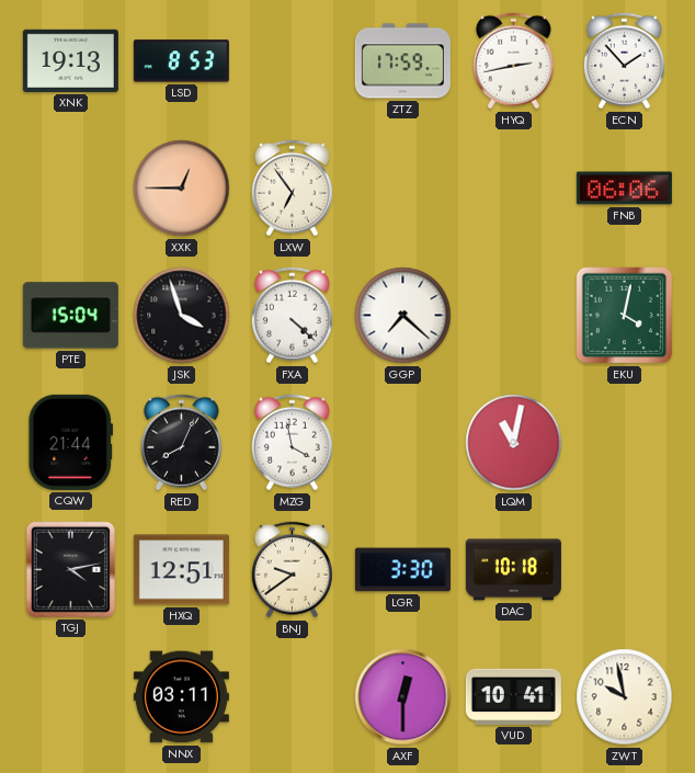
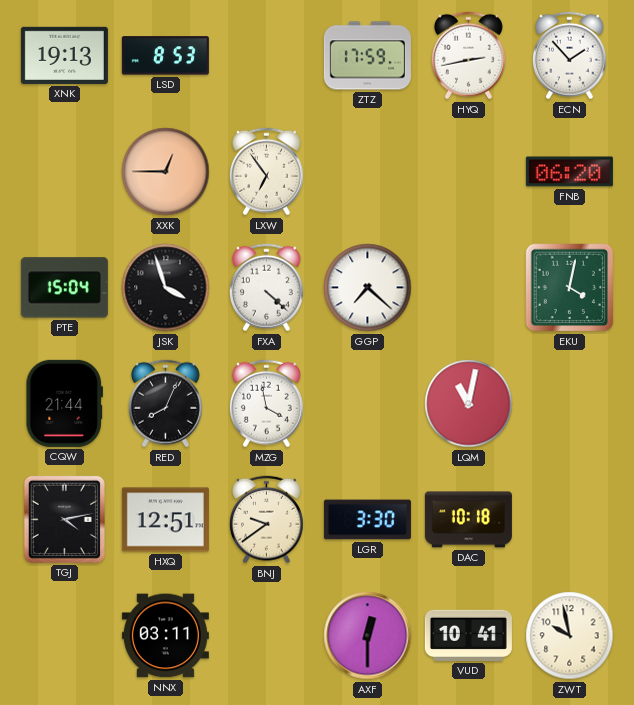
FNB: 06:06 -> 06:20 (569, 172)
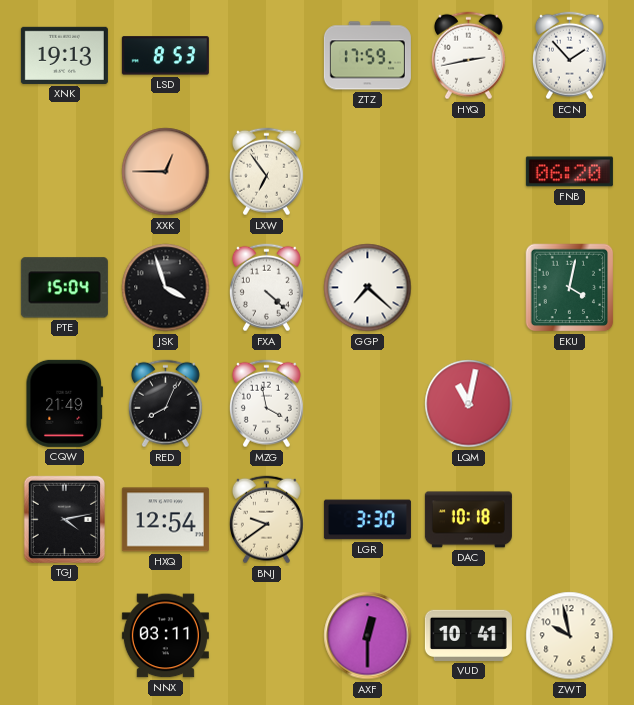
CQW: 21:44 -> 21:49 (64, 403)
HXQ: 12:51 -> 12:54 (165, 520)
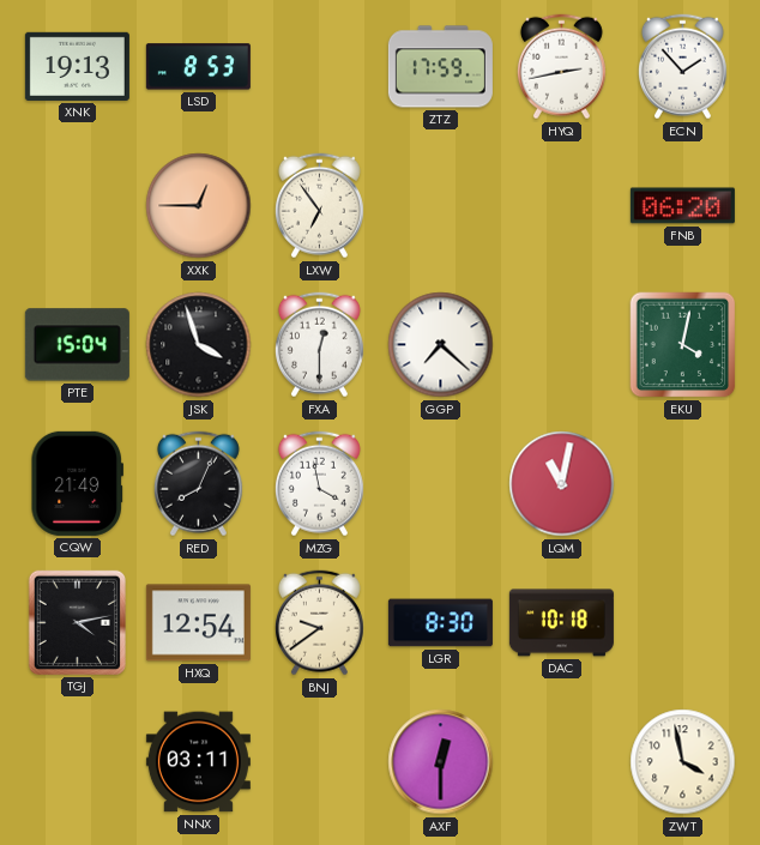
FXA: 4:22 -> 12:30 (319, 345)
LGR: 3:30 -> 8:30 (440, 623)
VUD: 10:41 -> none (468, 635)
ZWT: 9:58 -> 3:58 (683, 762)
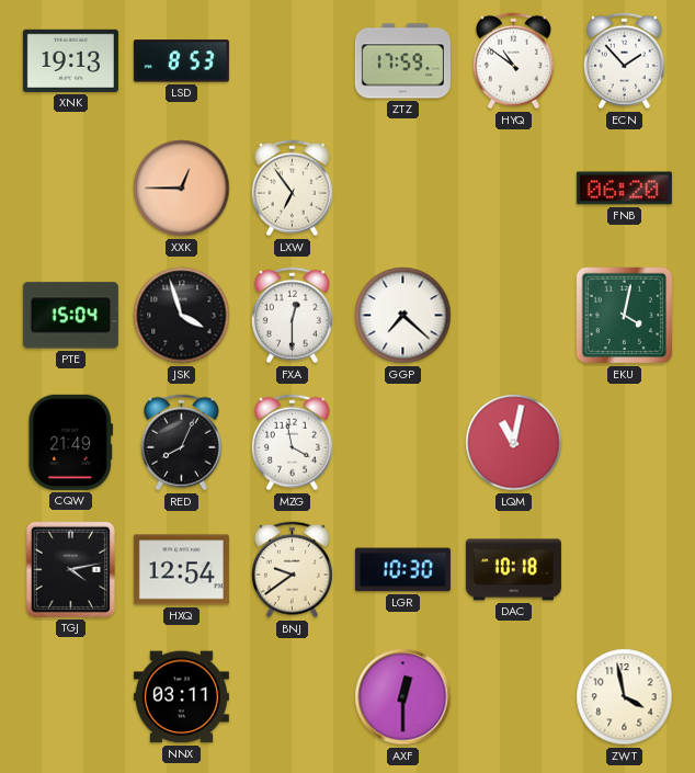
HYQ: 2:43 -> 10:51 (513, 61)
LGR: 8:30 -> 10:30 (402, 570)
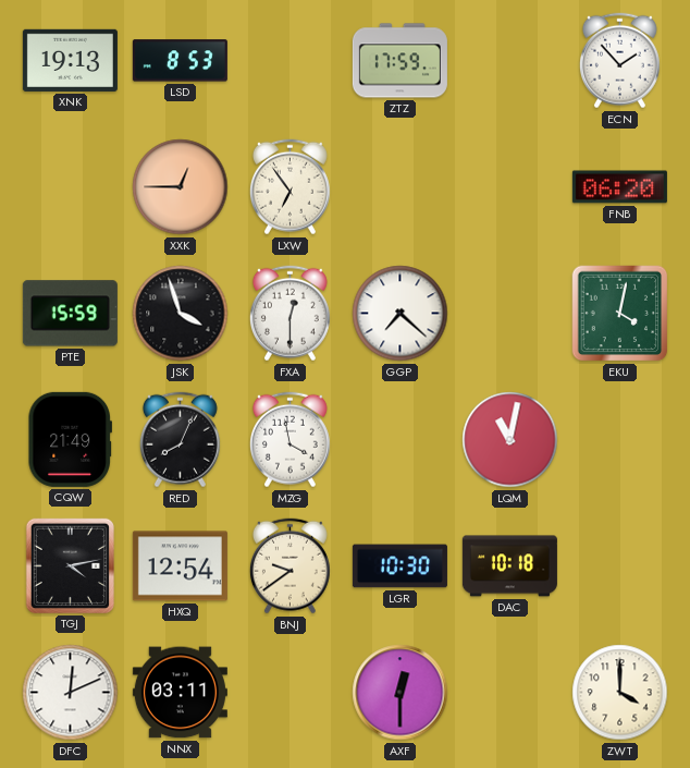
HYQ: 10:51 -> none (513, 61)
PTE: 15:04 -> 15:59 (70, 314)
DFC: none -> 12:11 (71, 693)
ZWT: 3:58 -> 4:00 (620, 693)
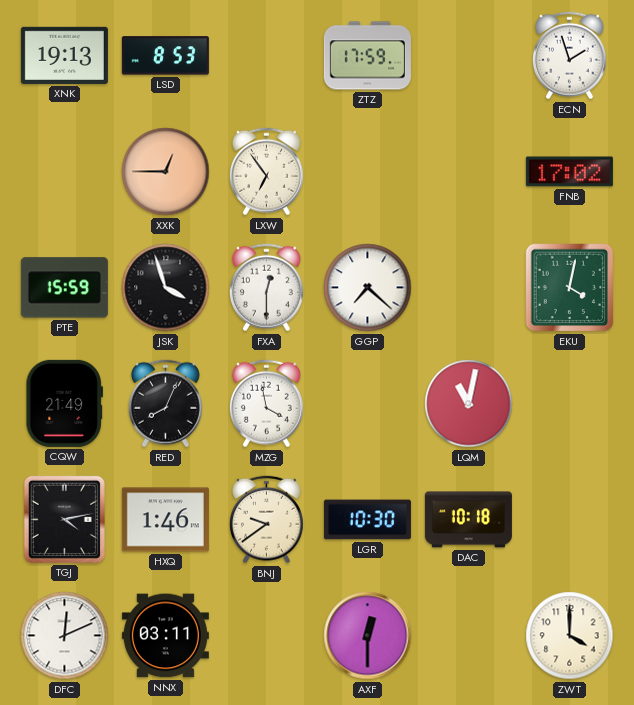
ECN: 1:53 -> 1:57 (569, 56)
FNB: 06:20 -> 17:02 (569, 172)
HXQ: 12:54 -> 1:46 (165, 520)
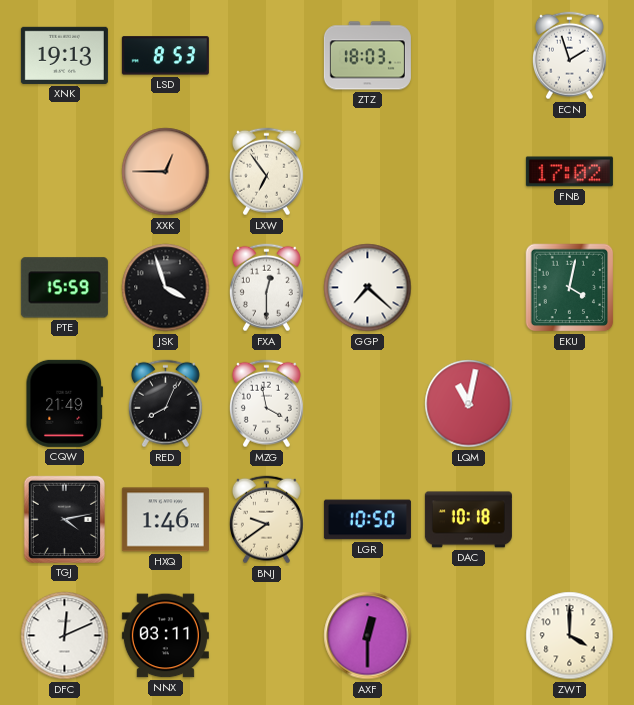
ZTZ: 17:59 -> 18:03 (367, 56)
LGR: 10:30 -> 10:50 (367, 520)
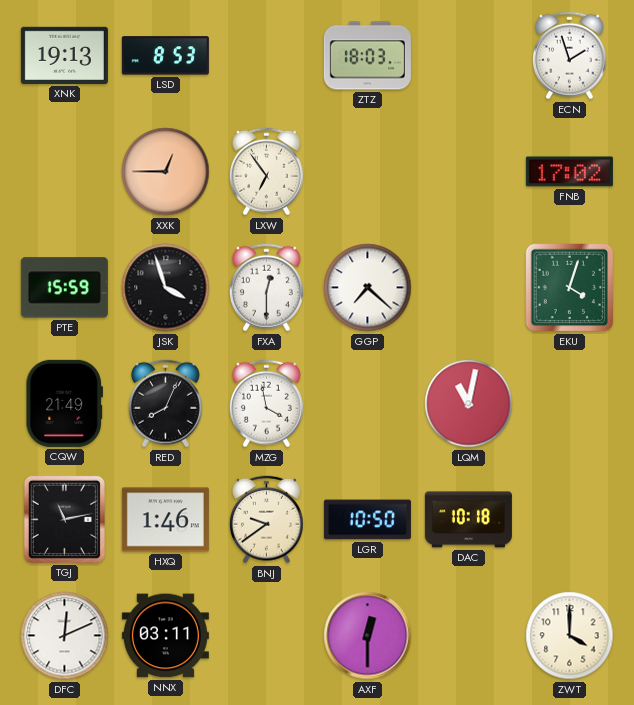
EKU: 4:02 -> 4:03 (570, 288)
TGJ: 4:13 -> 11:13 (64, 519)
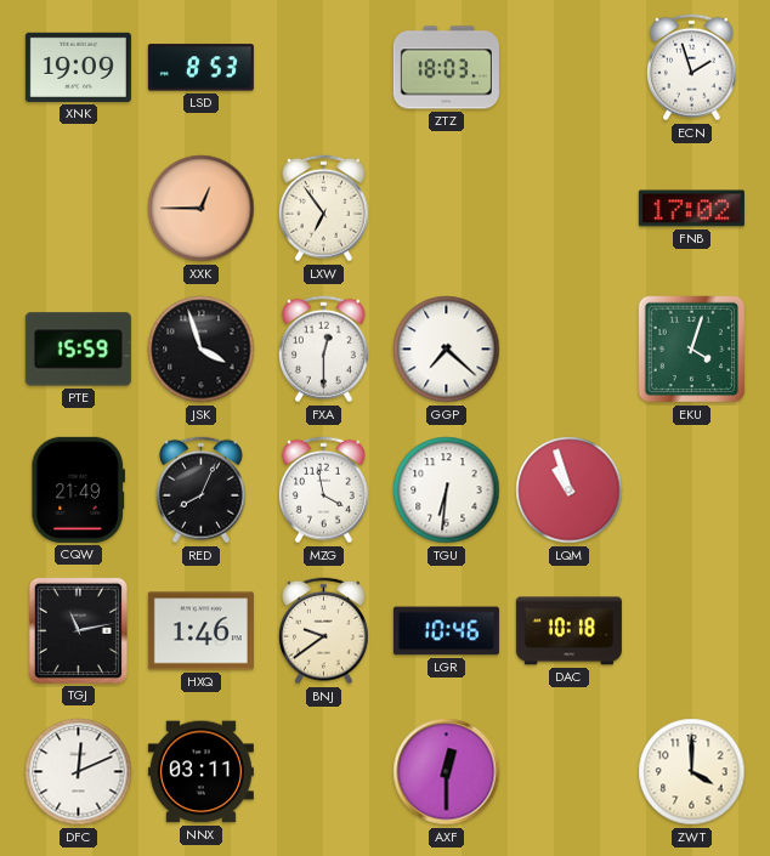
XNK: 19:13 -> 19:09 (78, 67)
TGU: none -> 6:31 (447, 491)
LQM: 11:02 -> 10:57 (570, 491)
LGR: 10:50 -> 10:46 (446, 631)
